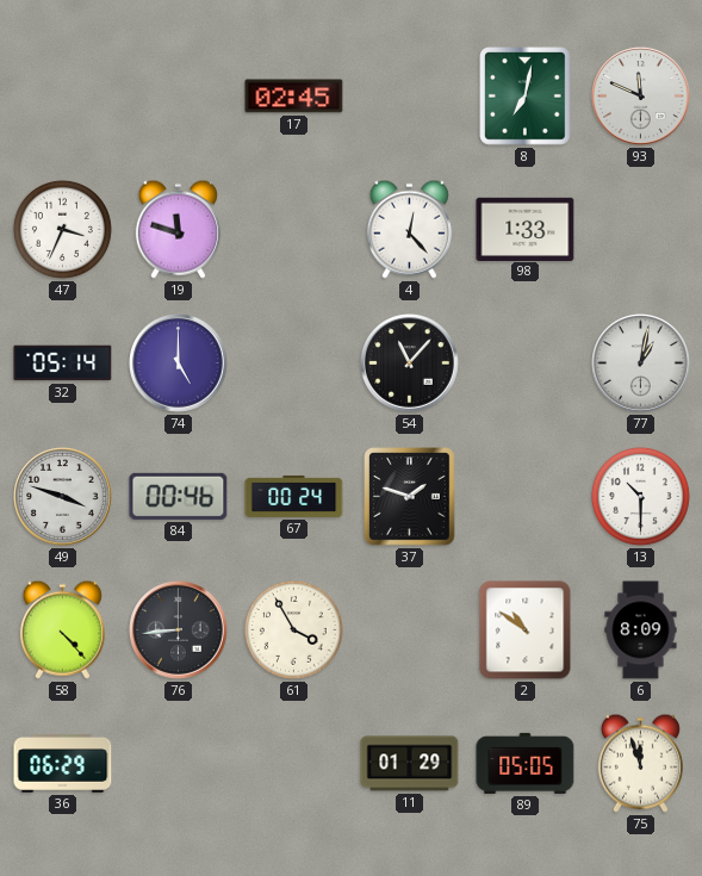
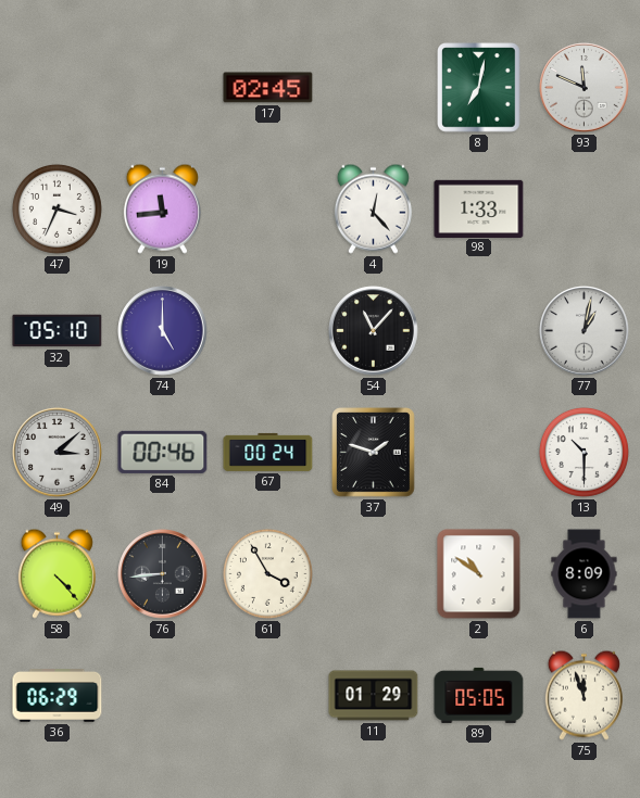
19: 11:48 -> 11:44 (162, 208)
32: 05:14 -> 05:10 (58, 331)
49: 3:48 -> 3:08 (58, 453)
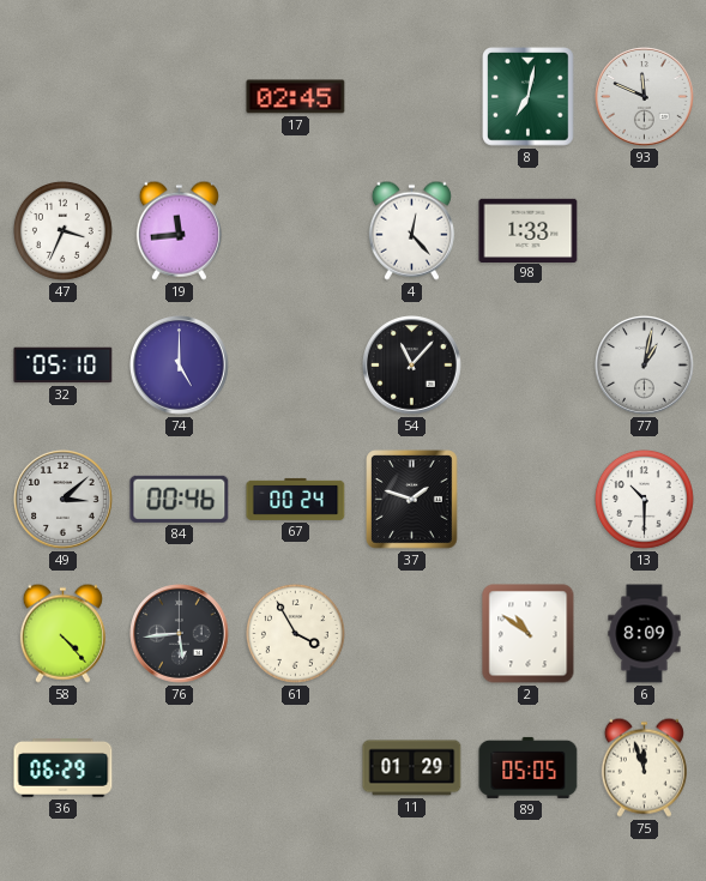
76: 8:44 -> 5:44 (180, 634)
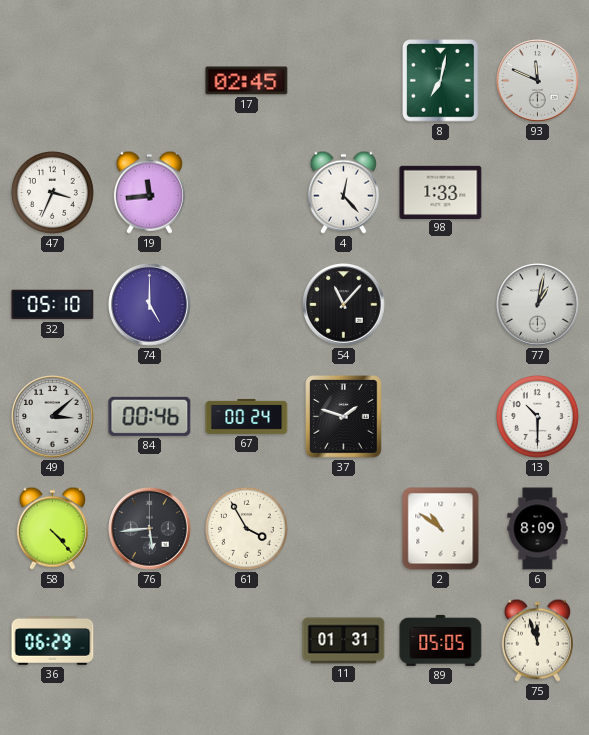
11: 01:29 -> 01:31 (344, 641)
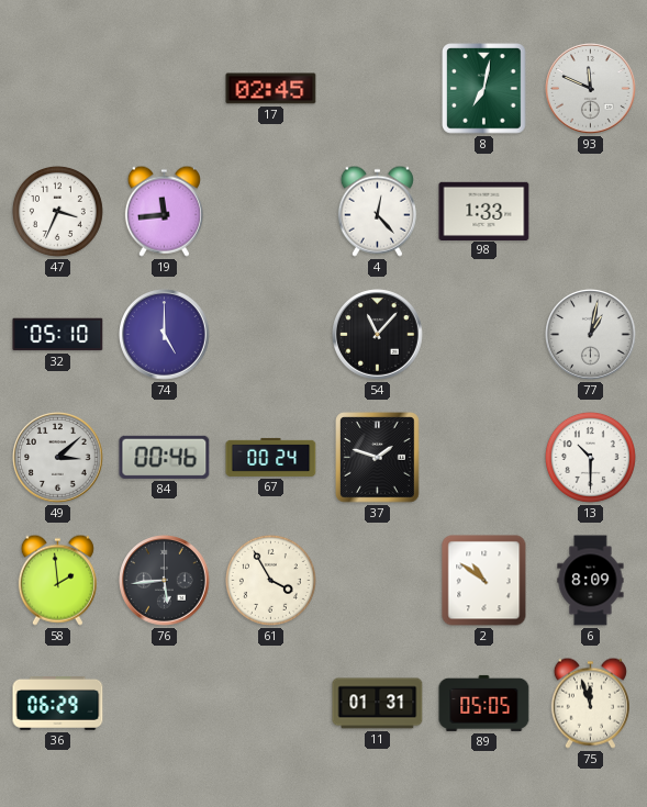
58: 4:23 -> 1:59 (57, 580)
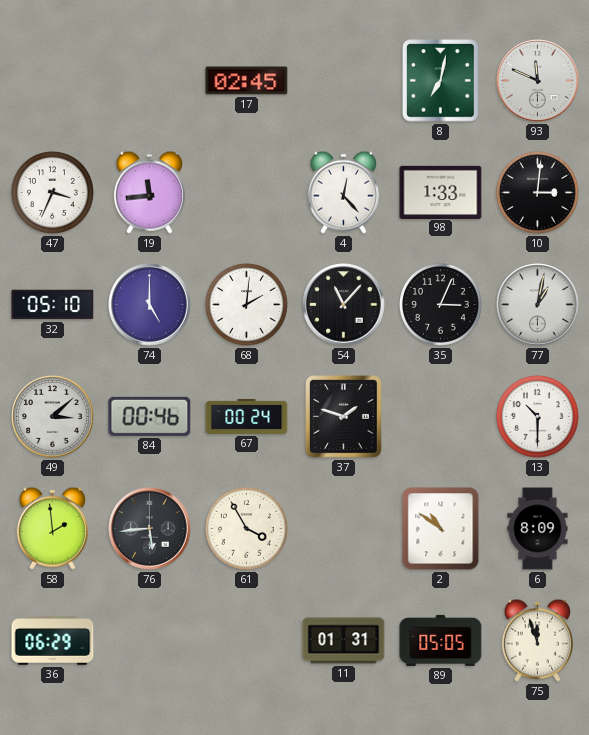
10: none -> 3:01 (537, 192)
68: none -> 2:01 (246, 304)
35: none -> 3:04 (440, 304)
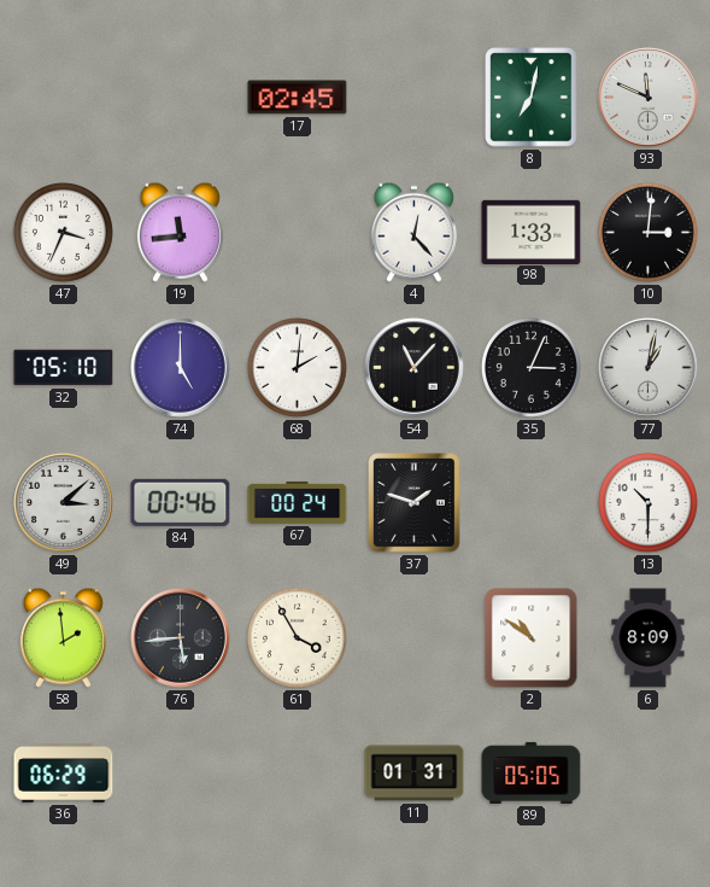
75: 11:57 -> none (537, 640)
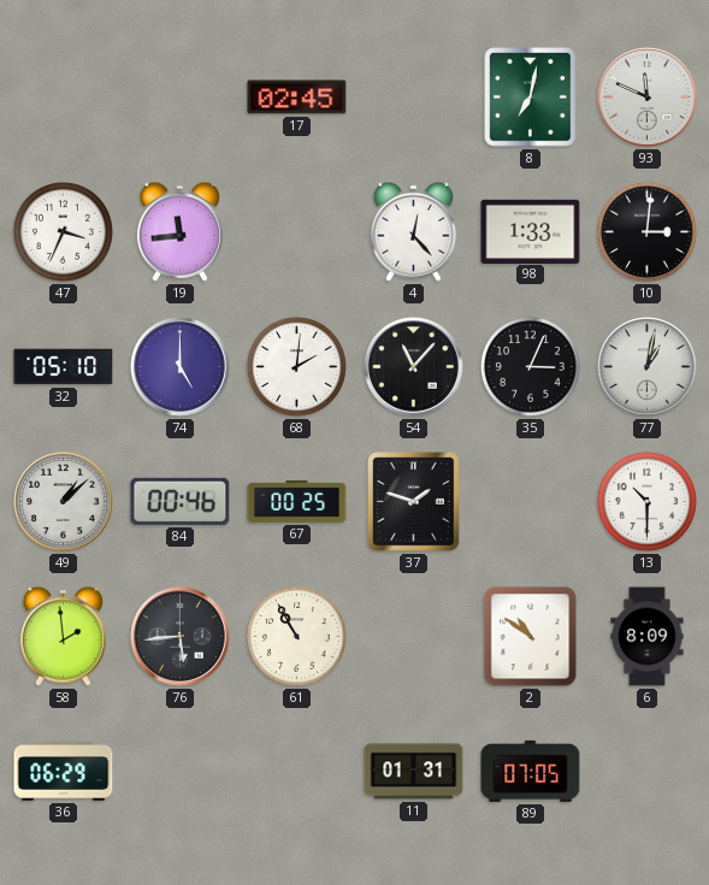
49: 3:08 -> 1:08 (64, 502)
67: 00:24 -> 00:25 (297, 501)
61: 3:55 -> 10:55 (296, 636)
89: 05:05 -> 07:05 (531, 771)
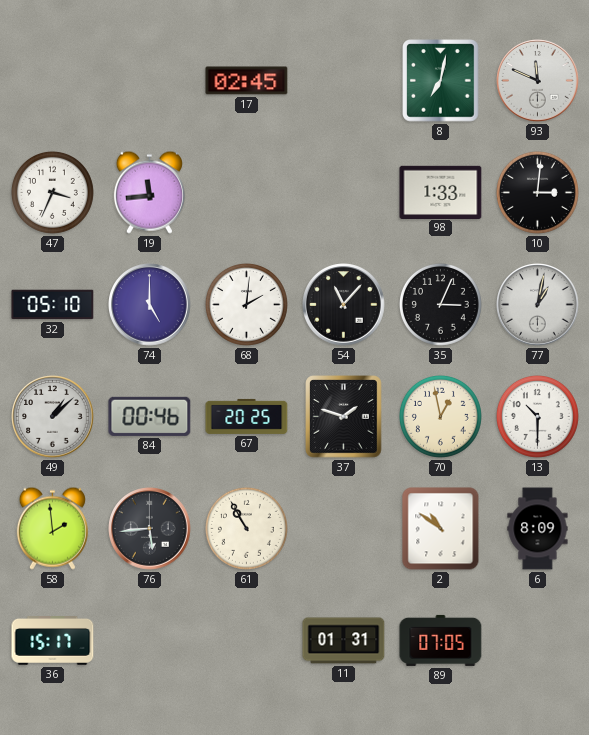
4: 12:23 -> none (413, 231)
67: 00:25 -> 20:25 (247, 416)
70: none -> 12:58 (440, 416)
36: 06:29 -> 15:17 (53, 641)
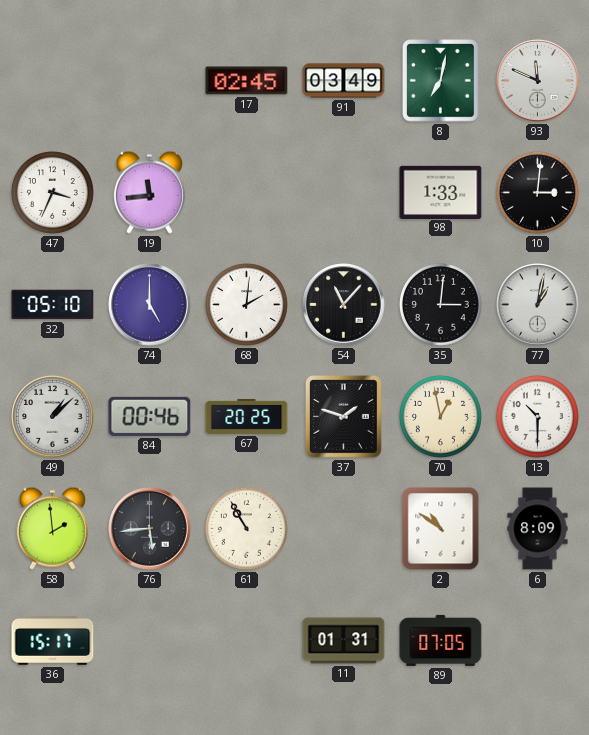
91: none -> 03:49 (344, 81)
35: 3:04 -> 3:01 (440, 304)
